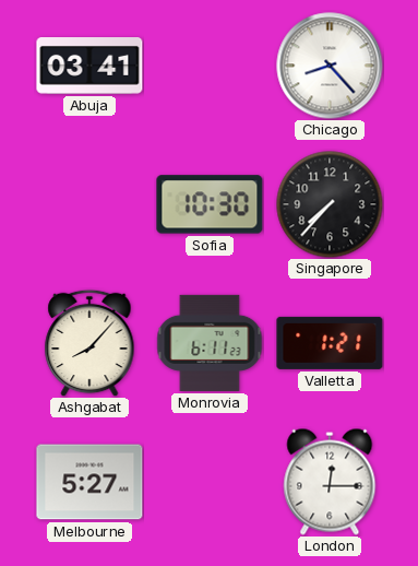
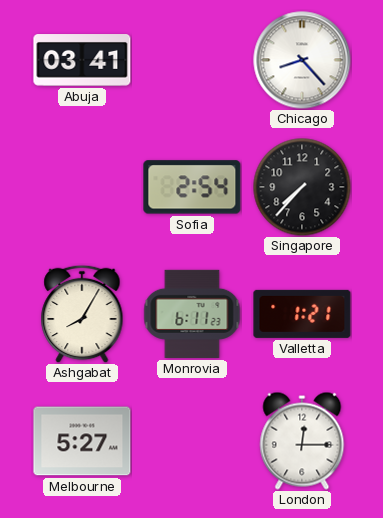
Sofia: 10:30 -> 2:54 (192, 187)
Ashgabat: 8:07 -> 8:05 (82, 314)
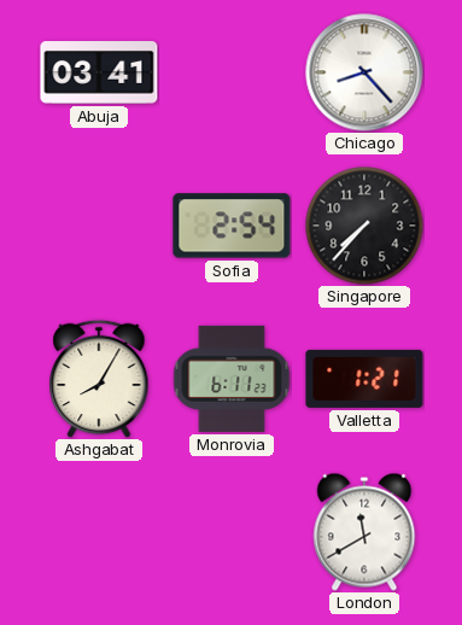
Melbourne: 5:27 -> none (82, 441)
London: 12:15 -> 11:40 (364, 532)
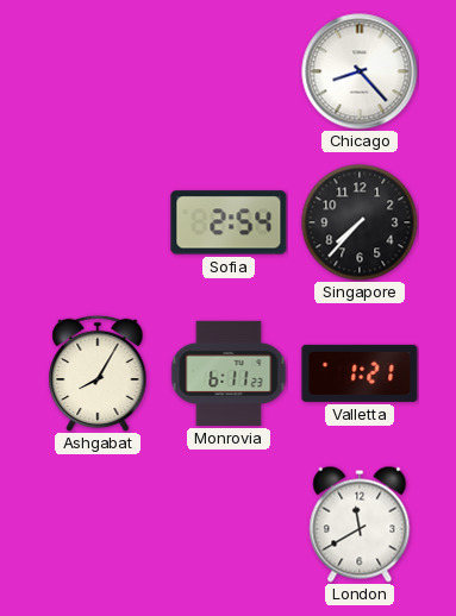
Abuja: 03:41 -> none (99, 72)
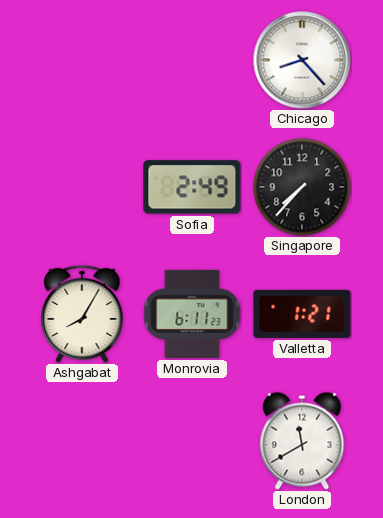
Sofia: 2:54 -> 2:49 (192, 187)
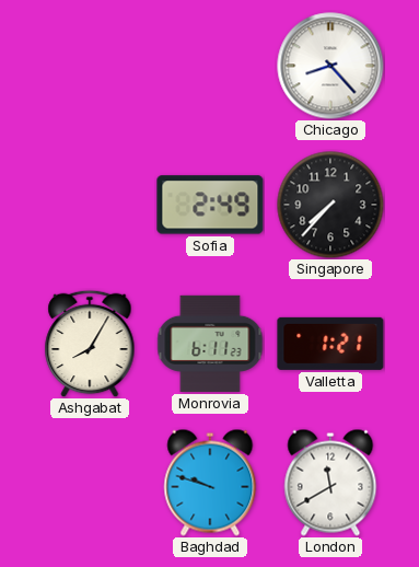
Baghdad: none -> 9:48 (210, 483)
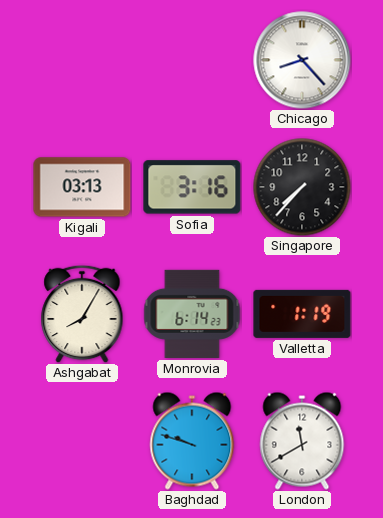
Kigali: none -> 03:13 (82, 187)
Sofia: 2:49 -> 3:16 (192, 187)
Monrovia: 6:11 -> 6:14 (192, 314)
Valletta: 1:21 -> 1:19 (302, 314)
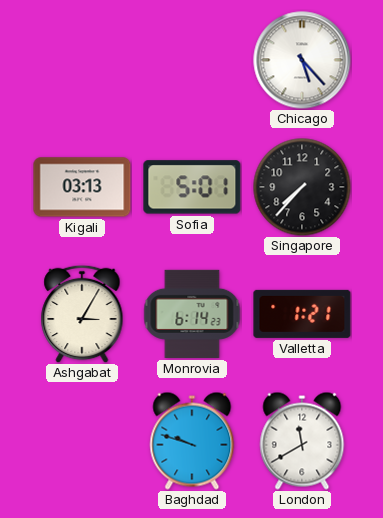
Chicago: 8:23 -> 5:23 (302, 60)
Sofia: 3:16 -> 5:01 (192, 187)
Ashgabat: 8:05 -> 3:05 (82, 314)
Valletta: 1:19 -> 1:21 (302, 314)
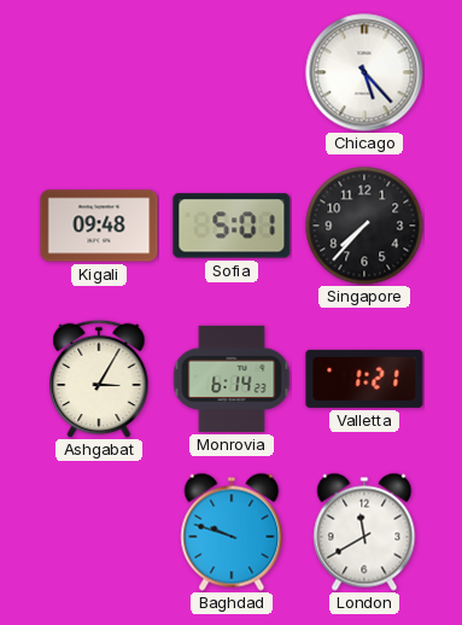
Kigali: 03:13 -> 09:48 (99, 226)
